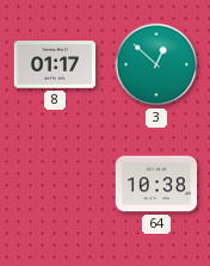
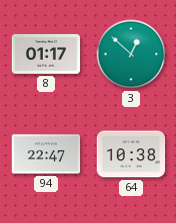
94: none -> 22:47 (46, 154)
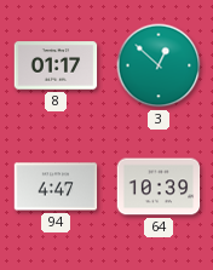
94: 22:47 -> 4:47 (56, 186)
64: 10:38 -> 10:39 (159, 186)
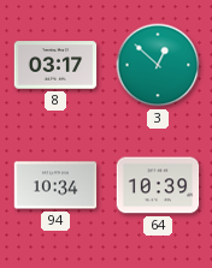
8: 01:17 -> 03:17 (55, 65)
94: 4:47 -> 10:34 (55, 185)
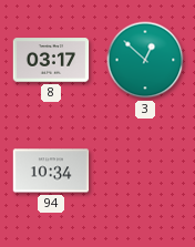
64: 10:39 -> none (158, 185)
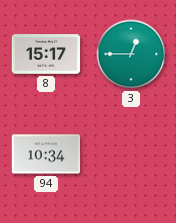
8: 03:17 -> 15:17 (46, 54)
3: 12:52 -> 12:45 (131, 54)
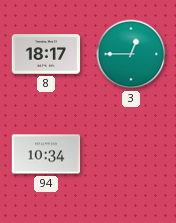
8: 15:17 -> 18:17 (46, 54)
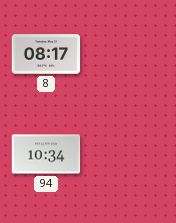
8: 18:17 -> 08:17 (46, 54)
3: 12:45 -> none (131, 54)
